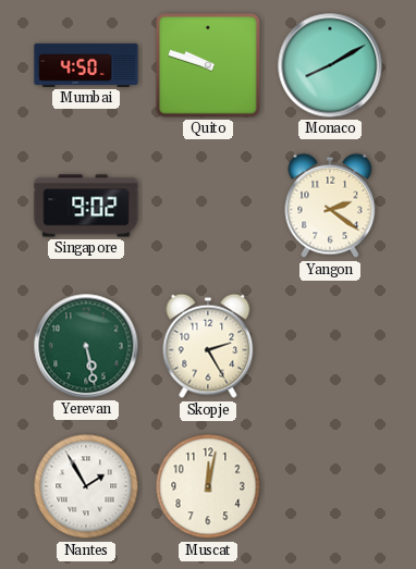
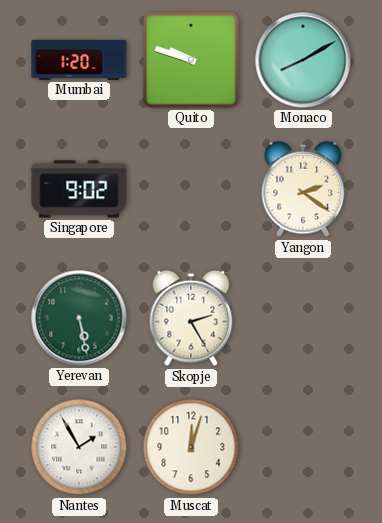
Mumbai: 4:50 -> 1:20 (79, 60)
Muscat: 12:02 -> 12:03 (191, 447)
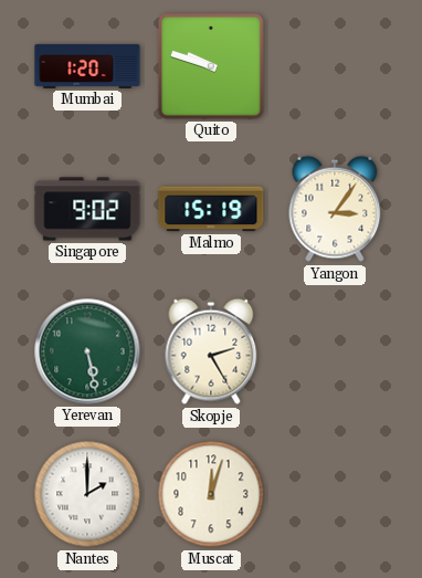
Monaco: 8:10 -> none (303, 60)
Malmo: none -> 15:19 (211, 209)
Yangon: 2:21 -> 3:06 (335, 209)
Nantes: 1:55 -> 2:00 (87, 494)
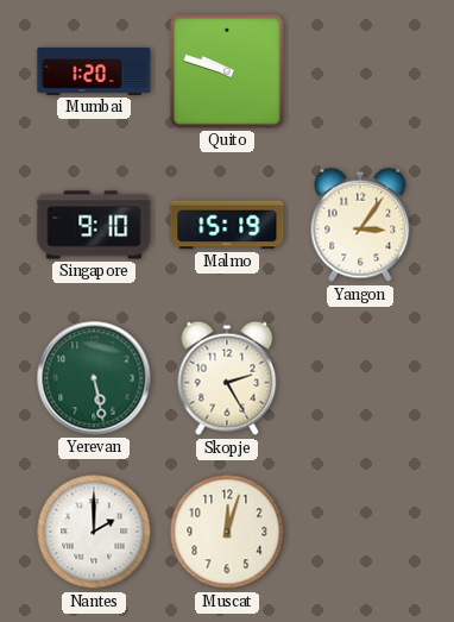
Singapore: 9:02 -> 9:10 (94, 225)
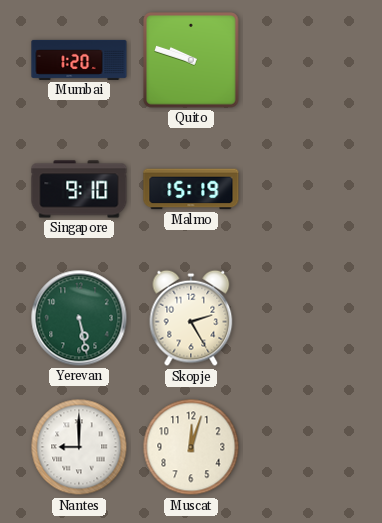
Yangon: 3:06 -> none (360, 225)
Nantes: 2:00 -> 9:00 (79, 447)
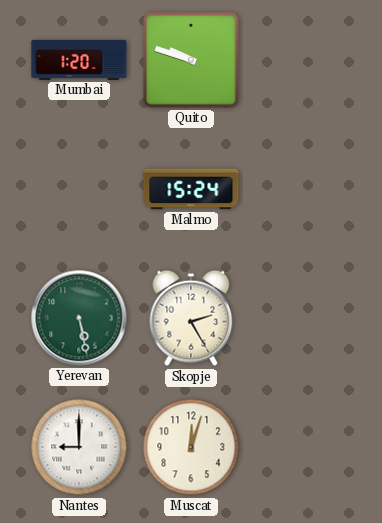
Singapore: 9:10 -> none (79, 189)
Malmo: 15:19 -> 15:24 (191, 189)
